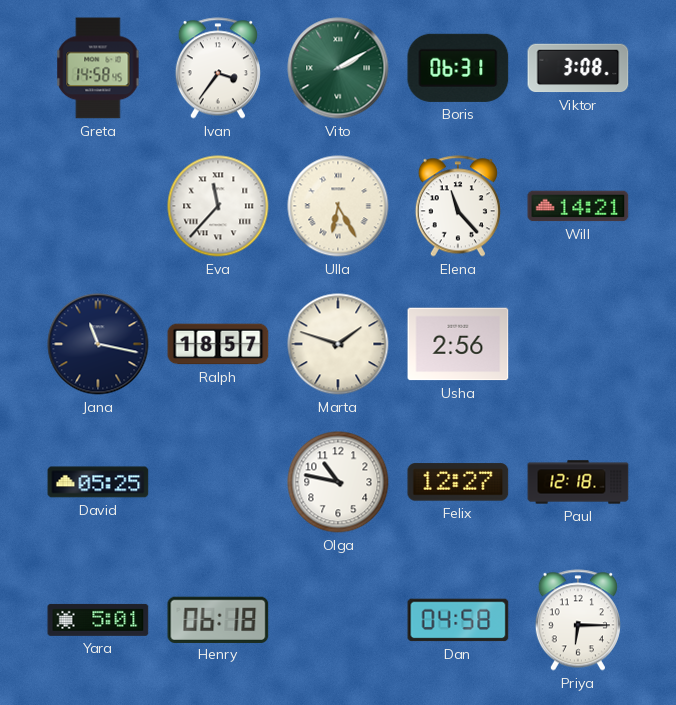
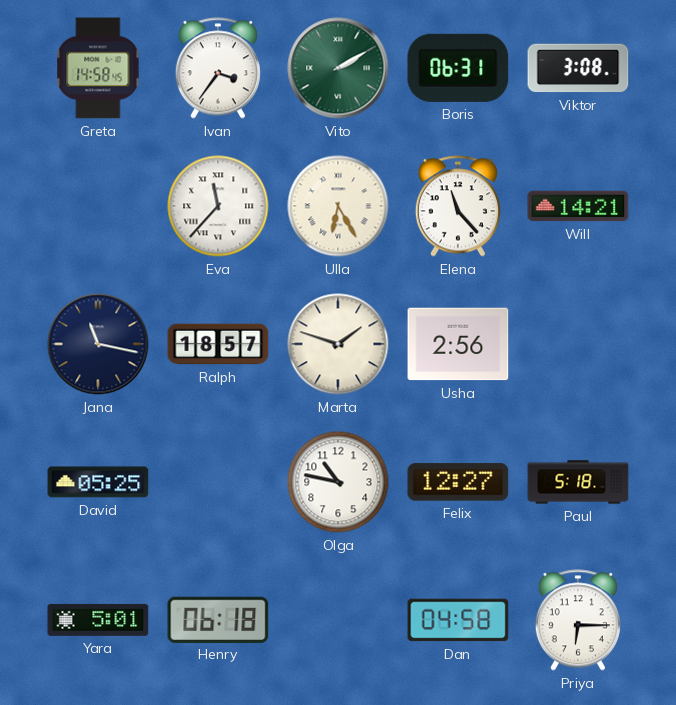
Paul: 12:18 -> 5:18 (578, 482)
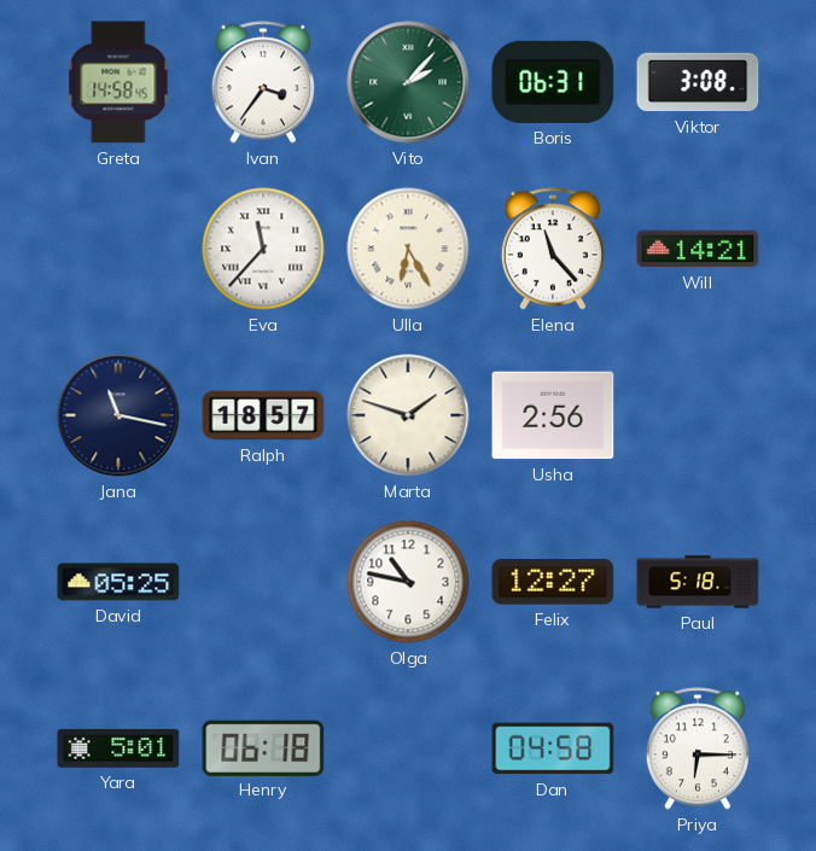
Vito: 2:10 -> 2:07 (408, 82)
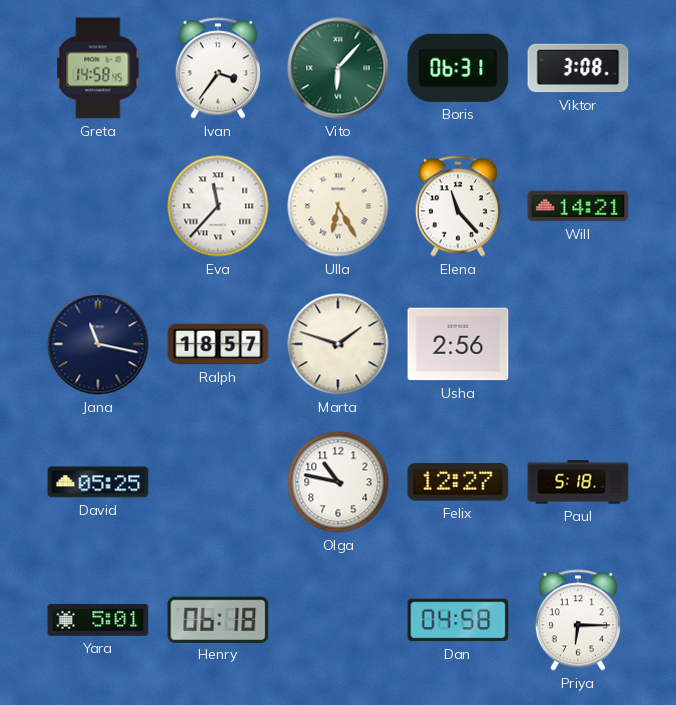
Vito: 2:07 -> 6:07 (338, 68)
